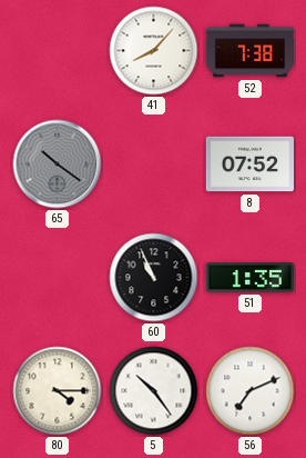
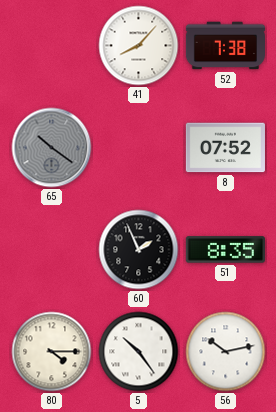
60: 10:56 -> 1:56 (139, 250)
51: 1:35 -> 8:35 (225, 250)
56: 7:11 -> 10:13 (226, 352)
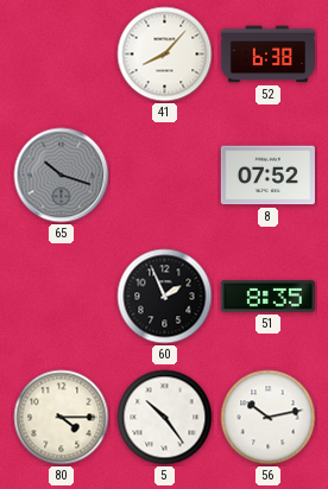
52: 7:38 -> 6:38 (267, 55)
65: 10:21 -> 10:18 (62, 176)
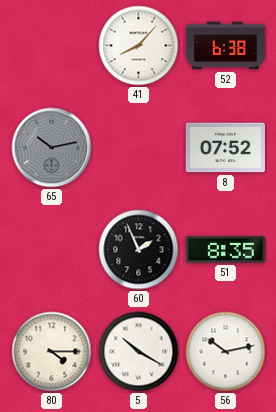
65: 10:18 -> 10:13 (52, 148)
5: 10:24 -> 10:20 (139, 352)
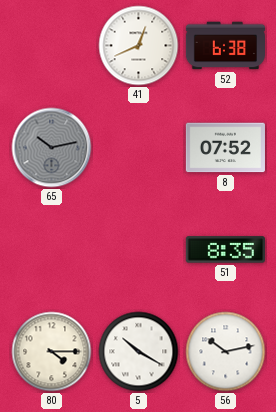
41: 8:07 -> 12:41 (139, 46)
60: 1:56 -> none (139, 250)
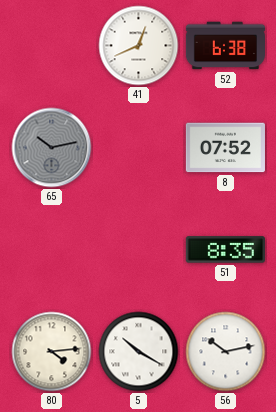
80: 4:15 -> 4:14 (52, 352)
